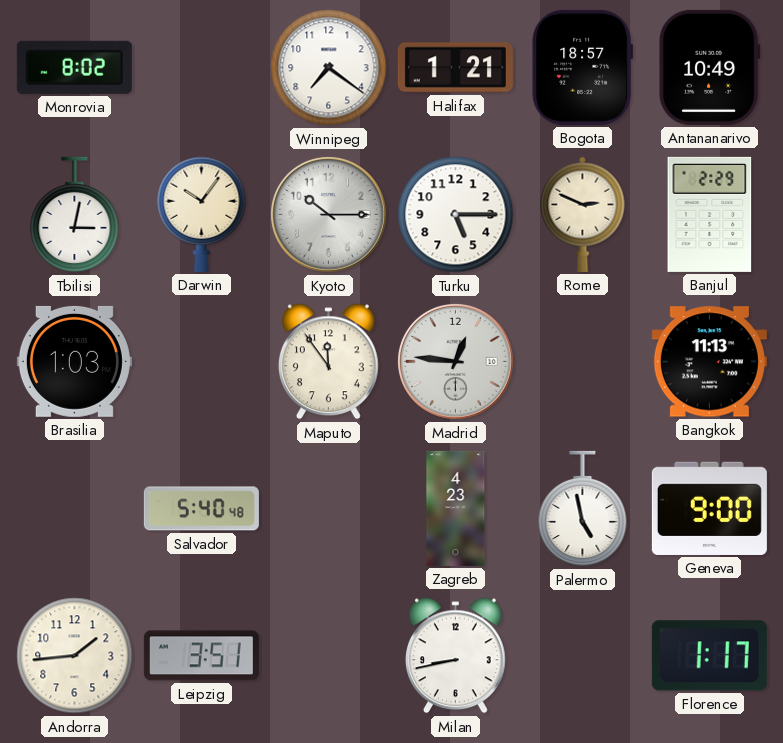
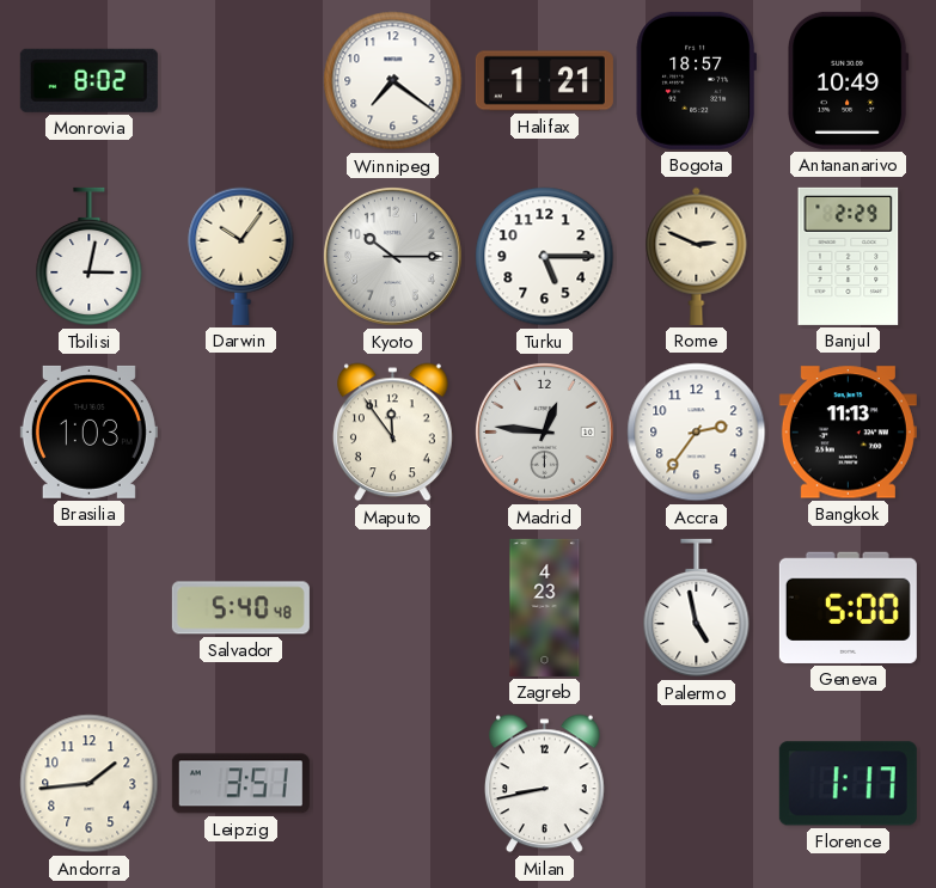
Accra: none -> 2:36 (697, 433)
Geneva: 9:00 -> 5:00 (848, 607)
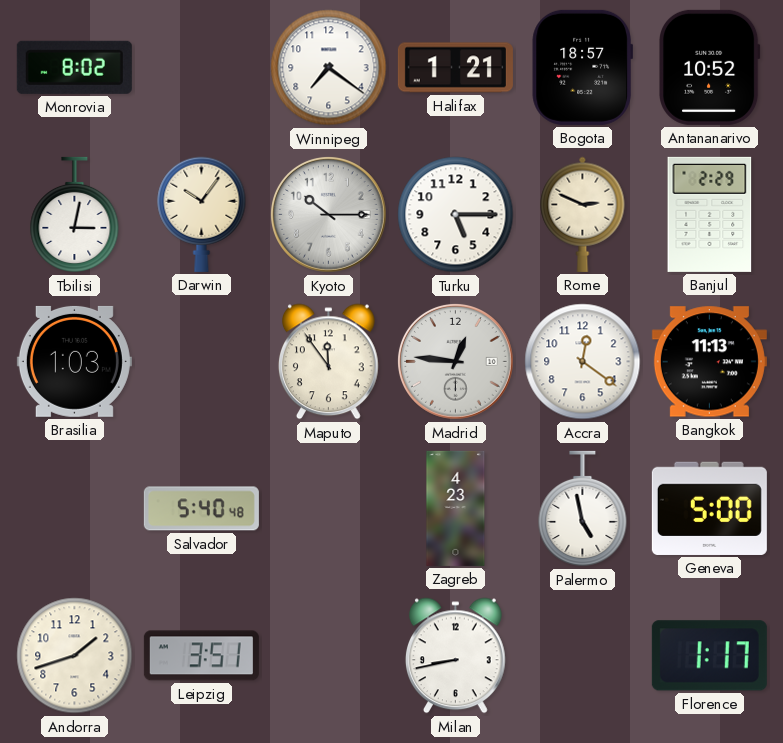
Antananarivo: 10:49 -> 10:52 (710, 67)
Accra: 2:36 -> 12:21 (583, 362)
Andorra: 1:44 -> 1:42 (75, 656)
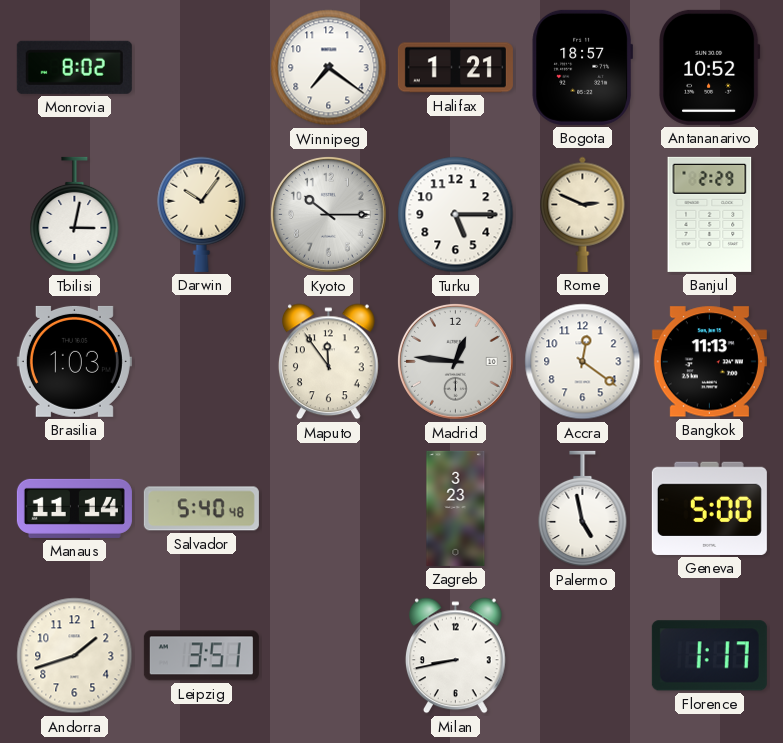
Manaus: none -> 11:14 (74, 508)
Zagreb: 4:23 -> 3:23 (456, 508)
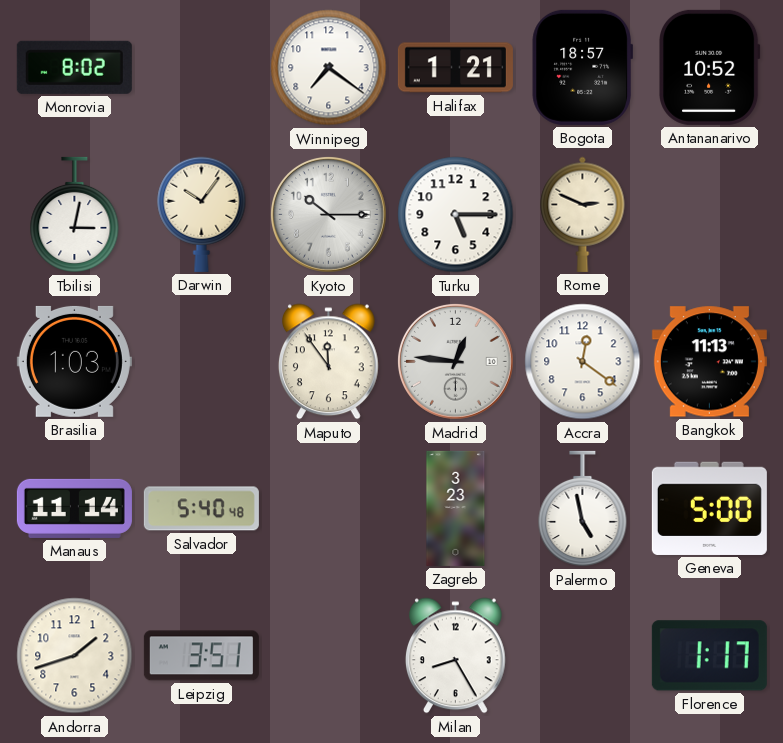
Banjul: 2:29 -> none (710, 214)
Milan: 8:43 -> 8:25 (455, 656)
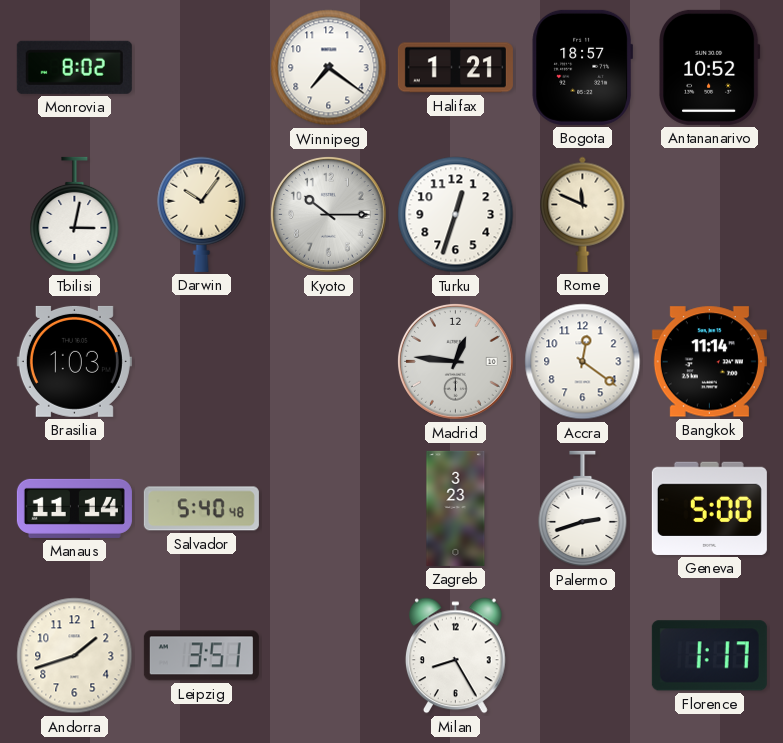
Turku: 5:15 -> 12:33 (456, 215)
Rome: 2:49 -> 11:49 (583, 214)
Maputo: 11:54 -> none (328, 362)
Bangkok: 11:13 -> 11:14 (709, 362)
Palermo: 4:58 -> 2:42 (583, 509)
